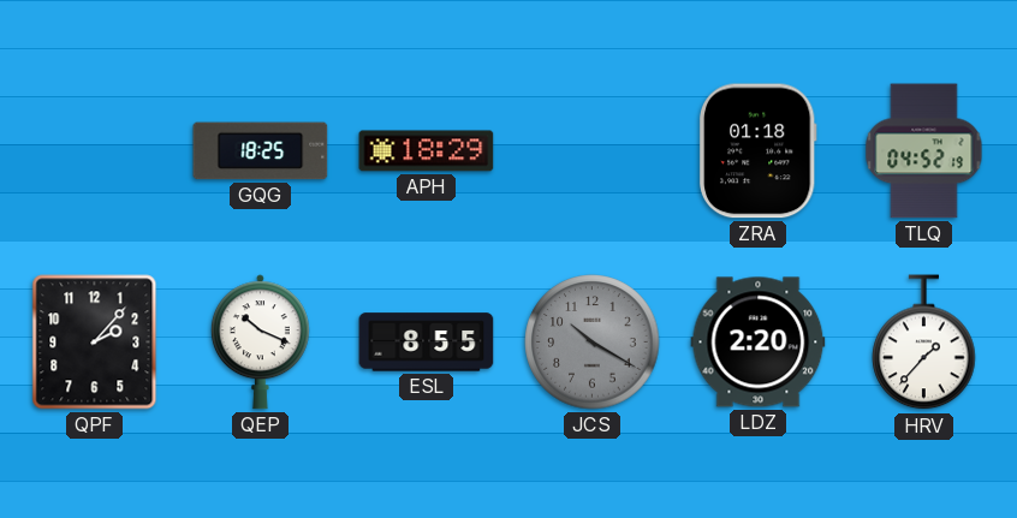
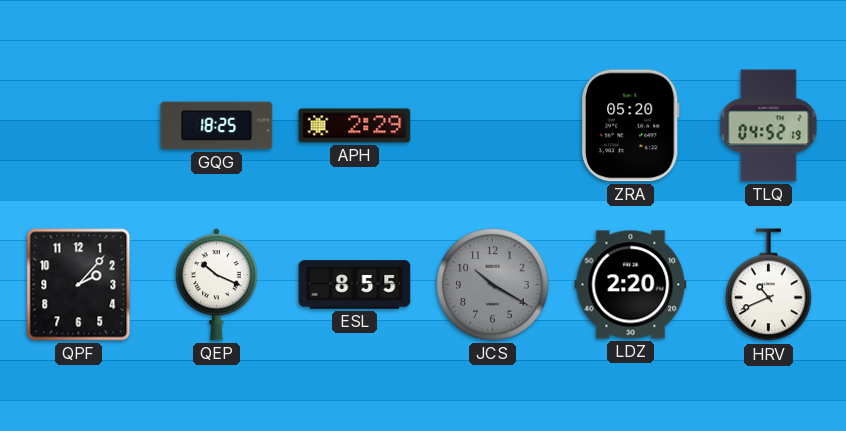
APH: 18:29 -> 2:29 (355, 126)
ZRA: 01:18 -> 05:20 (630, 126)
HRV: 1:37 -> 10:41 (769, 285)
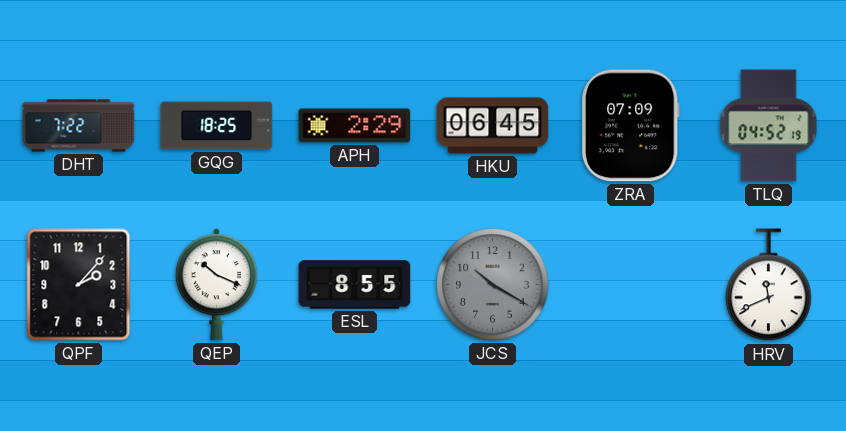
DHT: none -> 7:22 (79, 126)
HKU: none -> 06:45 (493, 126)
ZRA: 05:20 -> 07:09 (630, 126)
LDZ: 2:20 -> none (631, 285)
HRV: 10:41 -> 11:41 (769, 285)
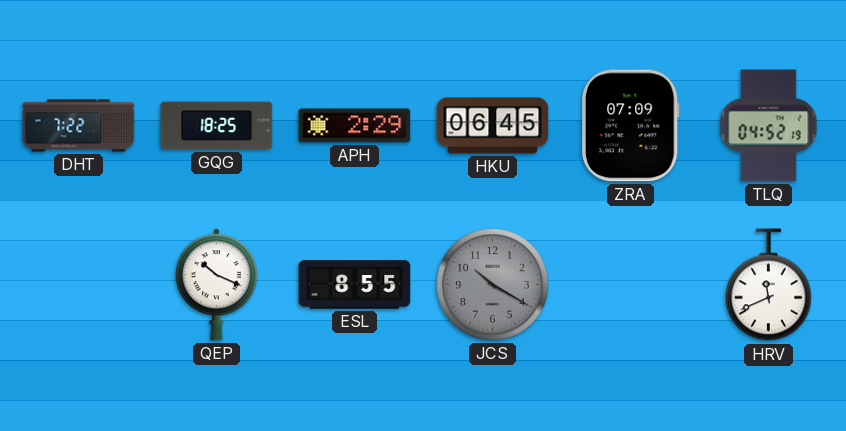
QPF: 2:07 -> none (79, 285)
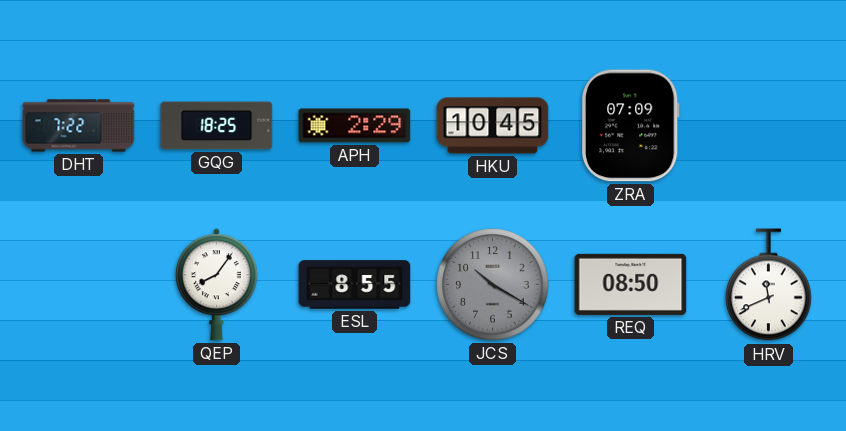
HKU: 06:45 -> 10:45 (493, 126)
TLQ: 04:52 -> none (769, 126)
QEP: 10:19 -> 8:06 (216, 285)
REQ: none -> 08:50 (631, 284)
